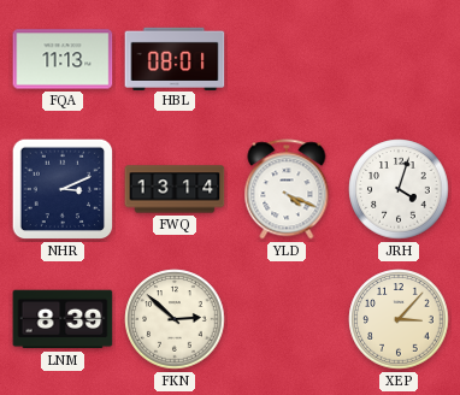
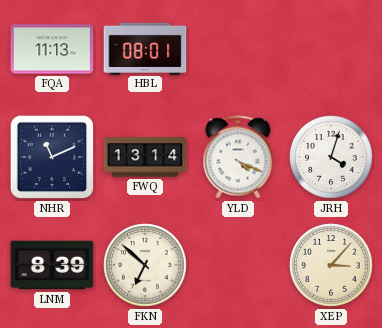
NHR: 3:11 -> 11:11 (52, 157)
FKN: 2:52 -> 6:52 (145, 265)
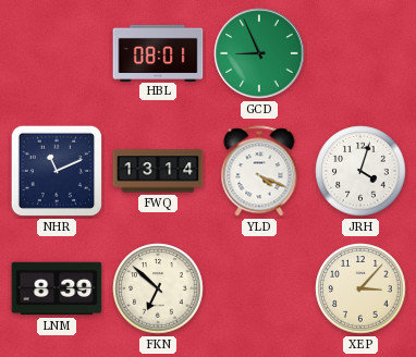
FQA: 11:13 -> none (52, 49)
GCD: none -> 8:56 (259, 53)
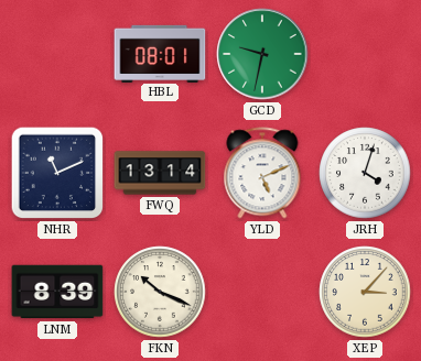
GCD: 8:56 -> 9:32 (262, 54)
YLD: 4:19 -> 5:11 (262, 173)
FKN: 6:52 -> 10:19 (160, 292)
